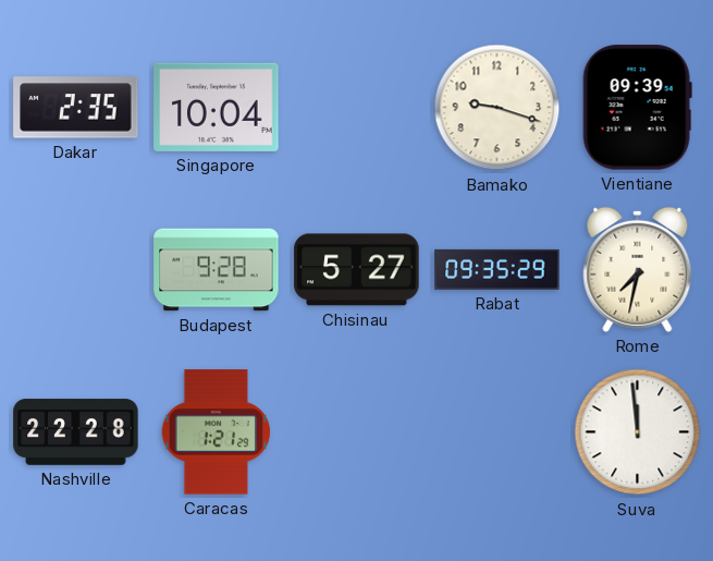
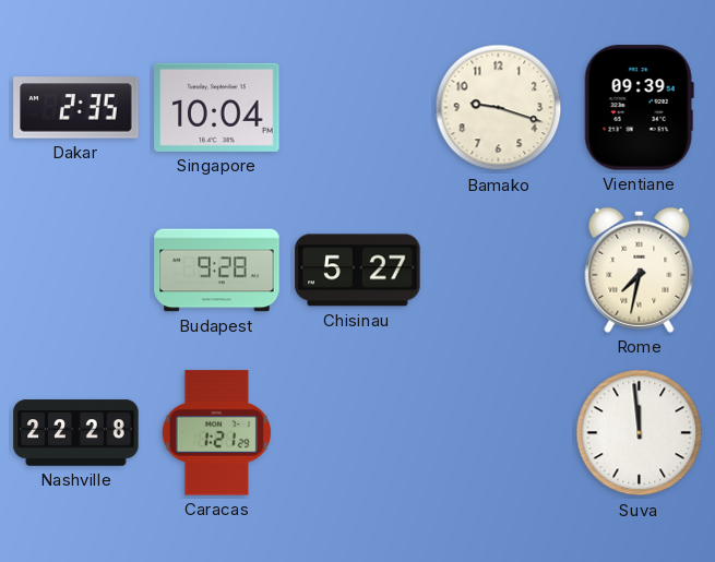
Rabat: 09:35 -> none (497, 269)
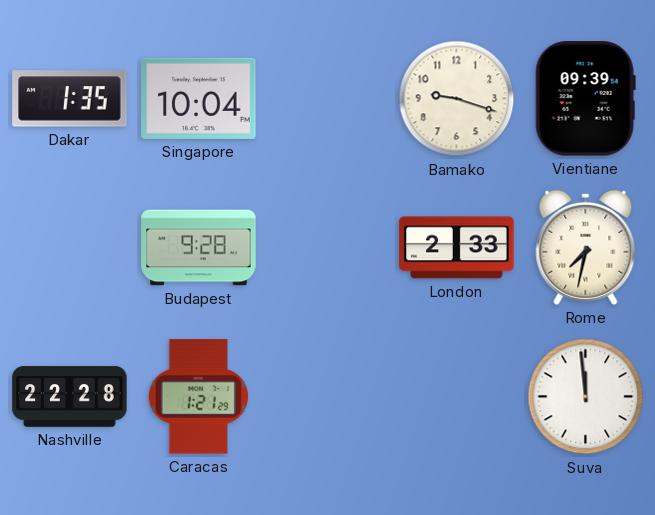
Dakar: 2:35 -> 1:35 (70, 99)
Chisinau: 5:27 -> none (358, 271)
London: none -> 2:33 (457, 248)
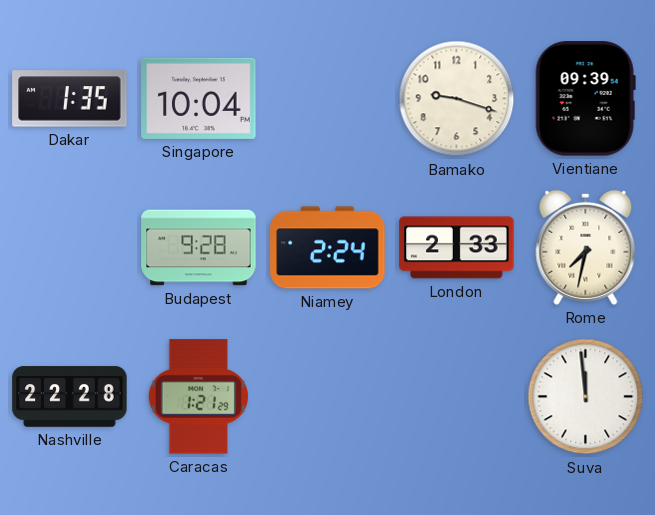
Niamey: none -> 2:24 (328, 248)
